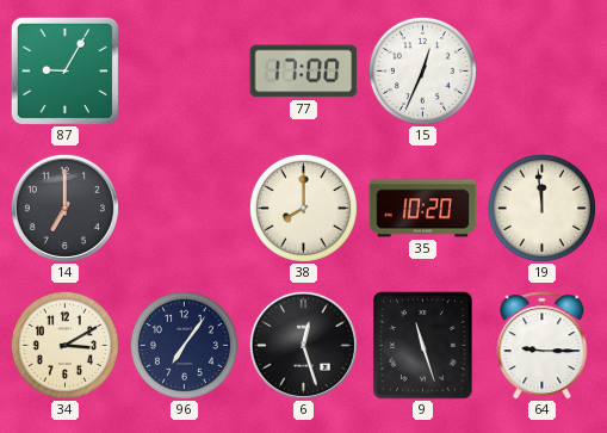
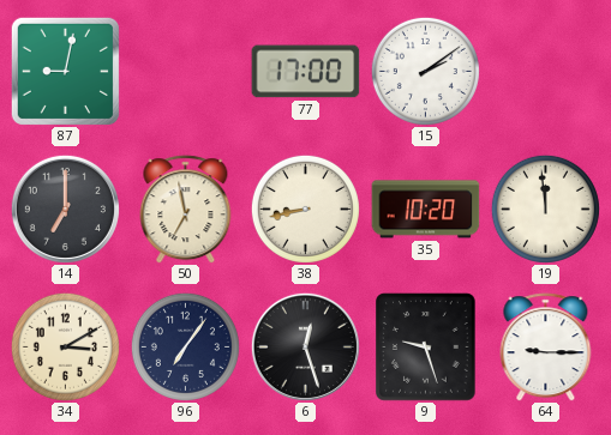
87: 9:05 -> 9:02 (65, 71)
15: 12:34 -> 2:09 (425, 71)
50: none -> 6:58 (186, 210)
38: 8:00 -> 8:43 (305, 209)
9: 11:27 -> 9:27 (426, 348)
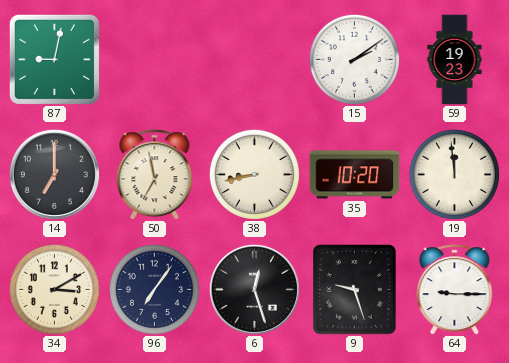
77: 17:00 -> none (306, 72)
59: none -> 19:23 (455, 60)
